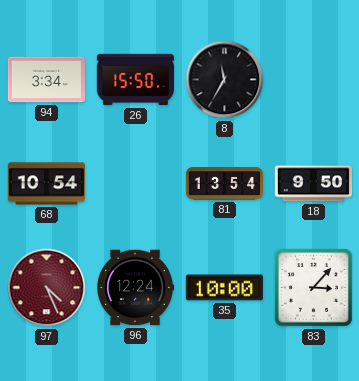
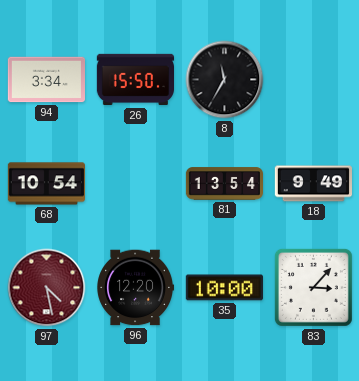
18: 9:50 -> 9:49 (313, 184)
97: 4:26 -> 4:28 (47, 288)
96: 12:24 -> 12:20 (135, 288)
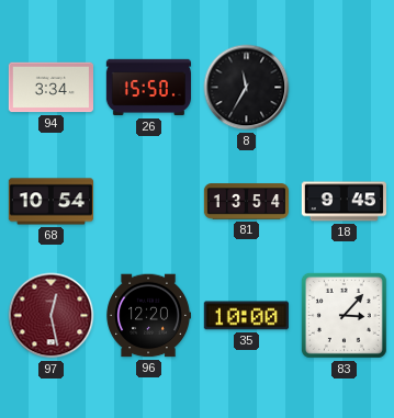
18: 9:49 -> 9:45 (344, 202)
97: 4:28 -> 12:28 (52, 316)
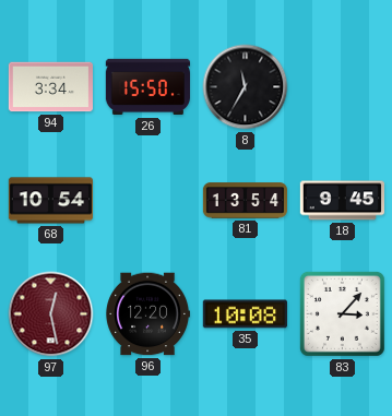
35: 10:00 -> 10:08 (245, 314)
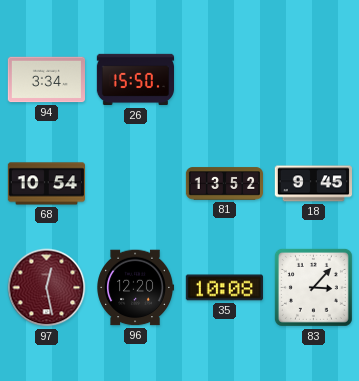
8: 11:35 -> none (246, 87)
81: 13:54 -> 13:52 (224, 184)
